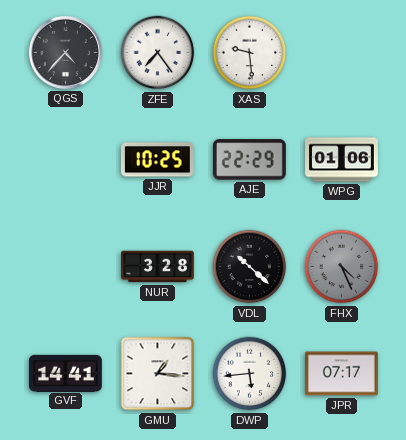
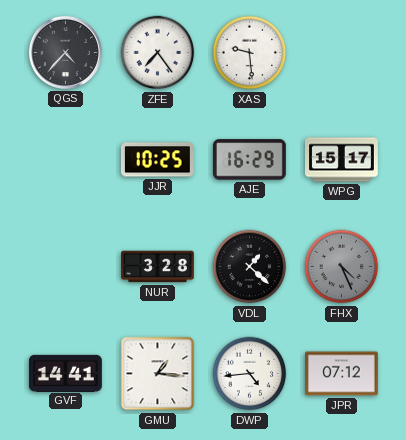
AJE: 22:29 -> 16:29 (249, 160)
WPG: 01:06 -> 15:17 (342, 160)
VDL: 10:22 -> 1:22 (250, 267)
DWP: 5:44 -> 4:44 (250, 374)
JPR: 07:17 -> 07:12 (342, 374)
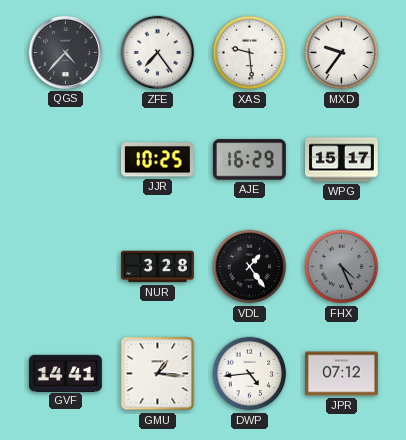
MXD: none -> 9:36 (342, 53)
VDL: 1:22 -> 1:24 (250, 267)
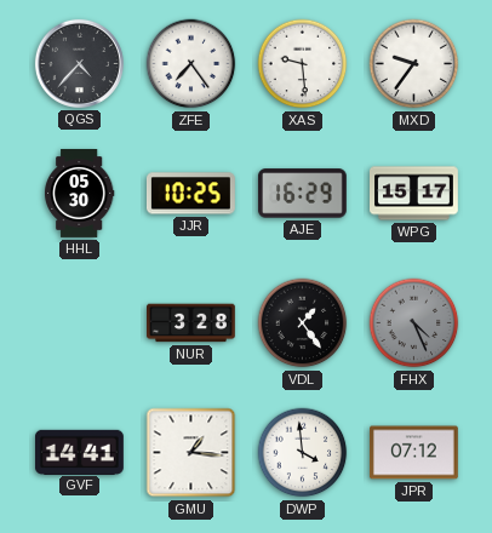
HHL: none -> 05:30 (79, 194)
DWP: 4:44 -> 3:59 (303, 453)
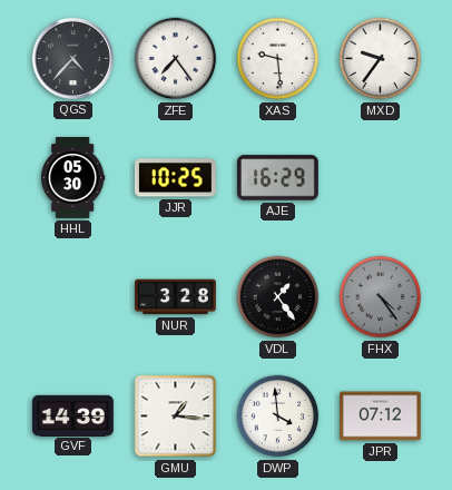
WPG: 15:17 -> none (414, 194)
FHX: 4:26 -> 4:24 (381, 297)
GVF: 14:41 -> 14:39 (73, 415)
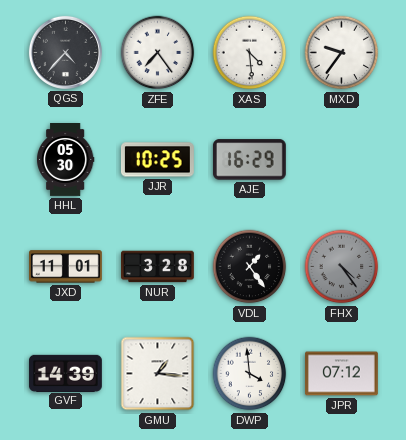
XAS: 9:29 -> 4:29 (250, 53)
JXD: none -> 11:01 (66, 267)
